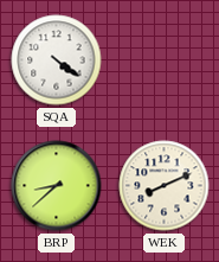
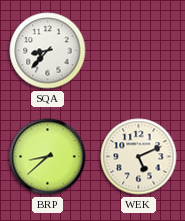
SQA: 4:21 -> 8:37 (48, 51)
WEK: 8:11 -> 5:11 (139, 157)
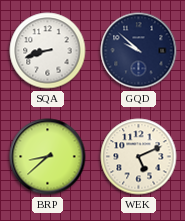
SQA: 8:37 -> 8:42 (48, 51)
GQD: none -> 9:52 (139, 51)
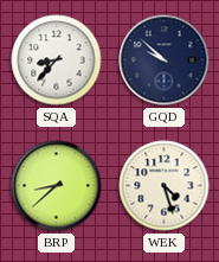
SQA: 8:42 -> 8:37 (57, 60)
WEK: 5:11 -> 4:27 (165, 186)
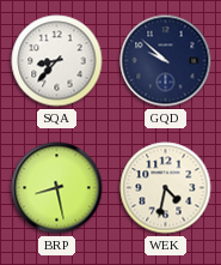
BRP: 8:38 -> 8:28 (57, 188)
WEK: 4:27 -> 4:32 (166, 188)
